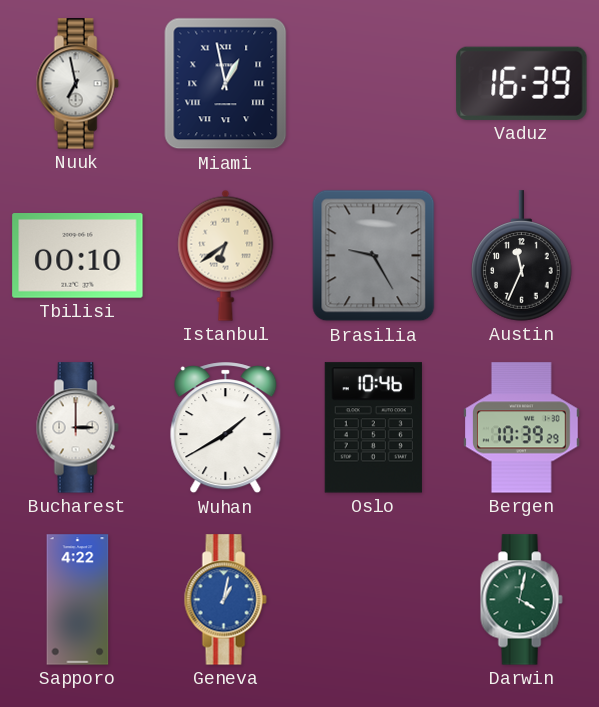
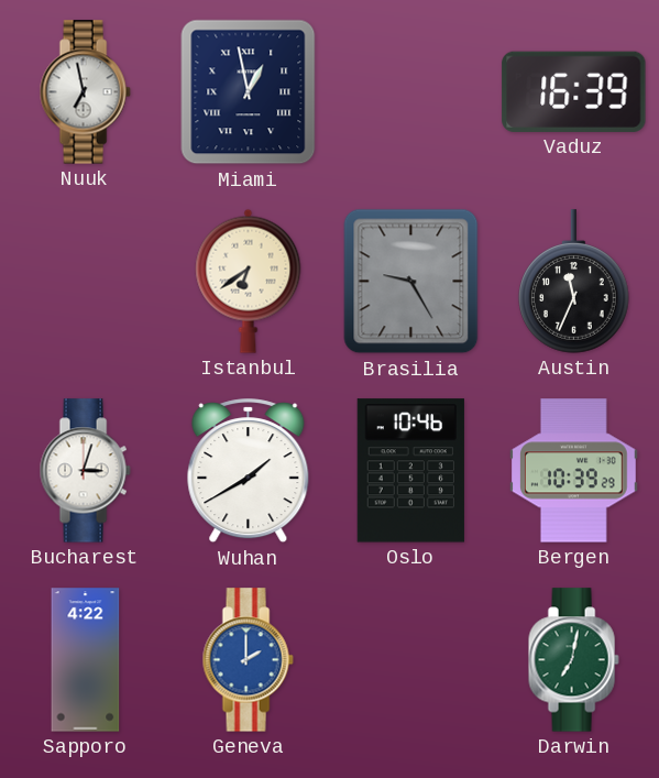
Tbilisi: 00:10 -> none (78, 256)
Bucharest: 3:00 -> 3:03 (85, 471)
Geneva: 1:02 -> 2:00 (248, 660)
Darwin: 4:02 -> 7:02 (573, 660)
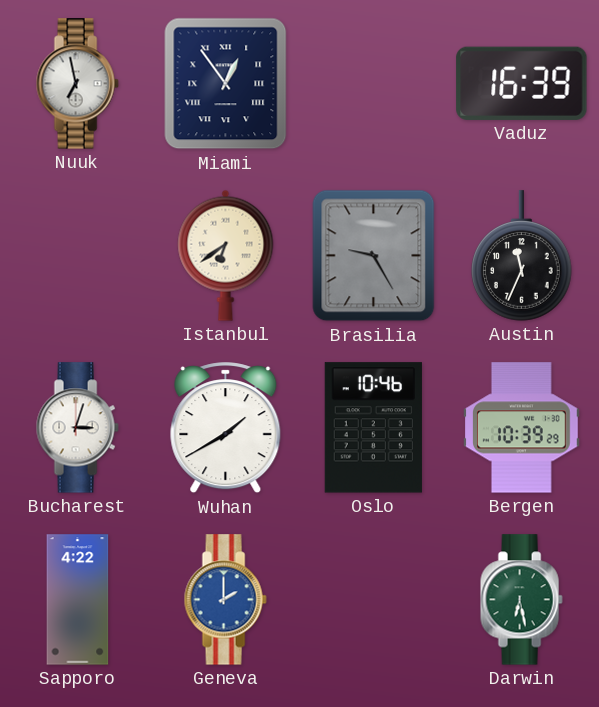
Miami: 12:58 -> 12:54 (226, 84)
Darwin: 7:02 -> 6:28 (521, 600)
